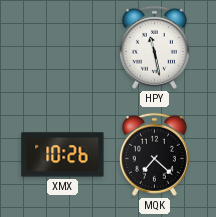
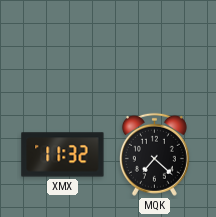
HPY: 11:28 -> none (154, 47)
XMX: 10:26 -> 11:32 (63, 155)
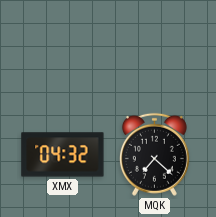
XMX: 11:32 -> 04:32 (63, 155)
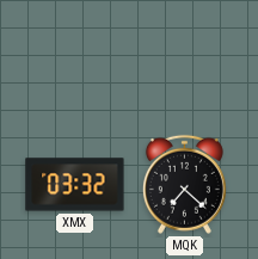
XMX: 04:32 -> 03:32 (75, 185)
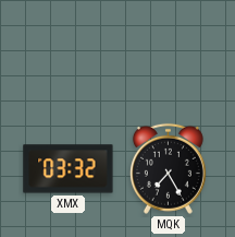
MQK: 7:22 -> 7:25 (168, 168)
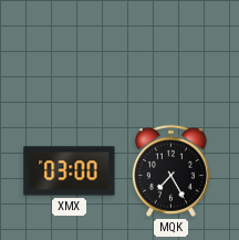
XMX: 03:32 -> 03:00 (70, 171)
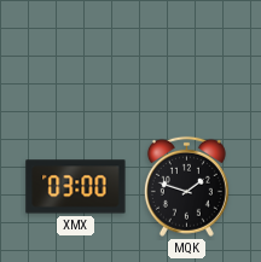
MQK: 7:25 -> 1:48 (186, 186)
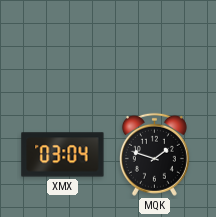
XMX: 03:00 -> 03:04 (63, 155)
